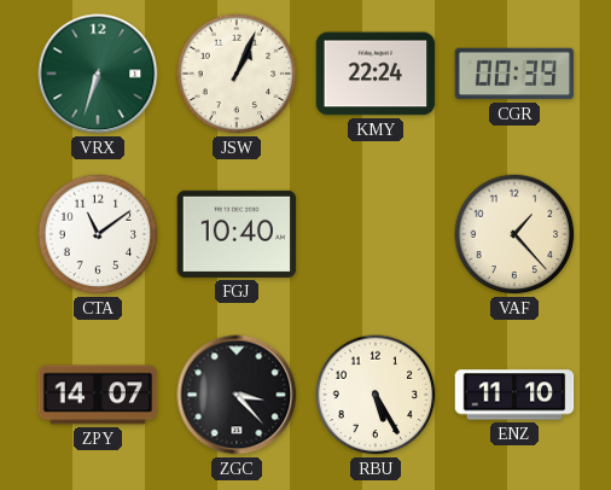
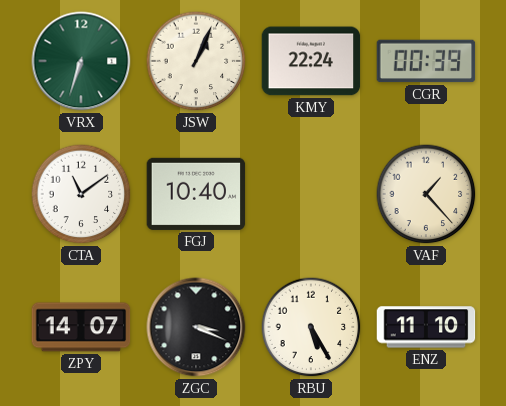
ZGC: 3:23 -> 3:19 (196, 327)
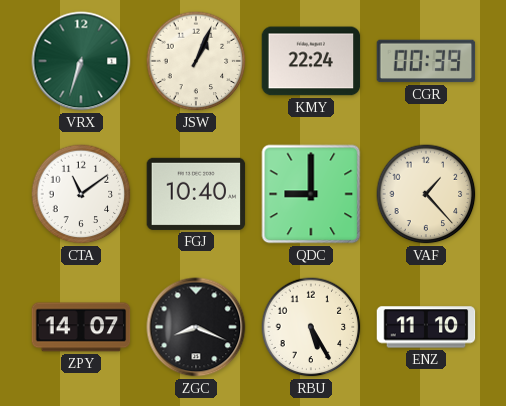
QDC: none -> 9:00 (311, 194)
ZGC: 3:19 -> 8:19 (196, 327)
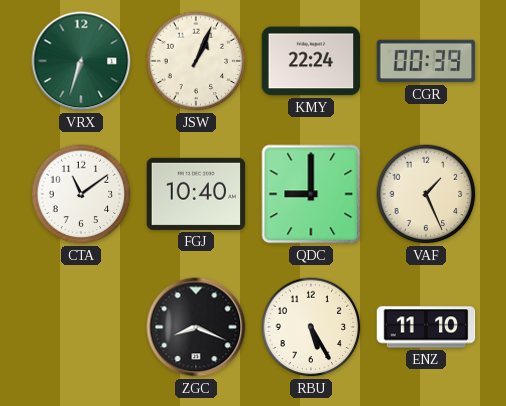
VAF: 1:23 -> 1:26 (426, 194)
ZPY: 14:07 -> none (81, 327)
